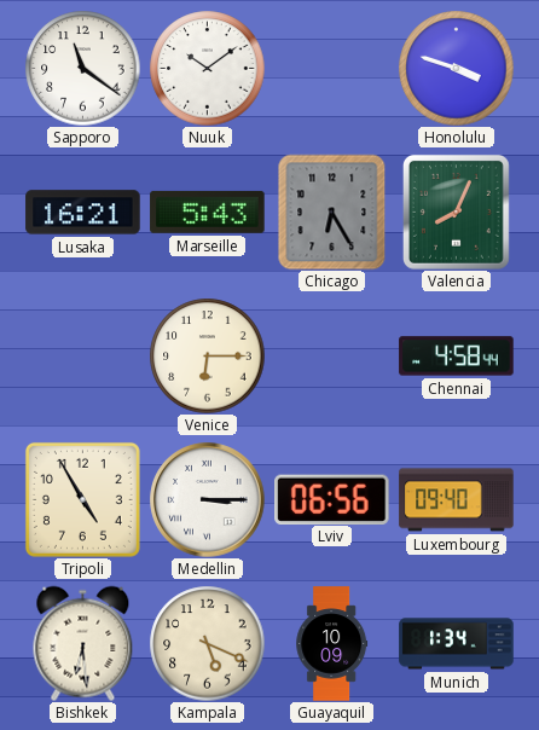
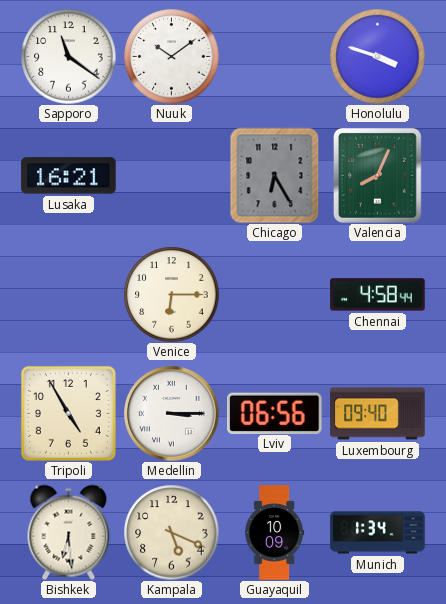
Marseille: 5:43 -> none (208, 212)
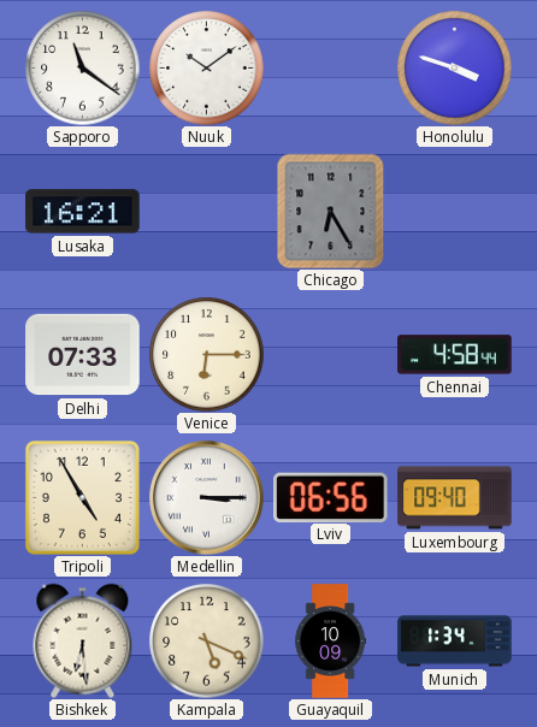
Valencia: 8:04 -> none (377, 175)
Delhi: none -> 07:33 (83, 355)
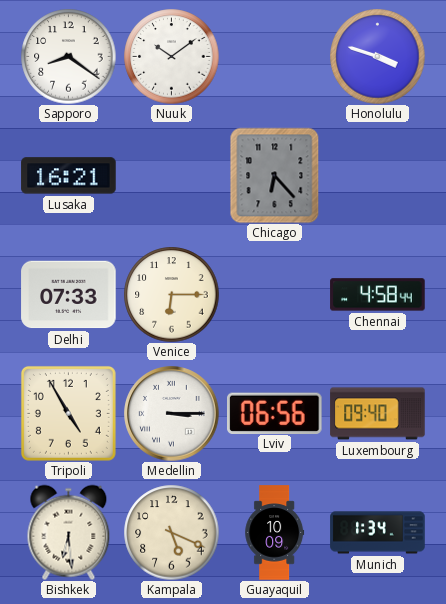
Sapporo: 11:21 -> 8:21 (68, 56)
Chicago: 6:25 -> 6:23 (275, 175)
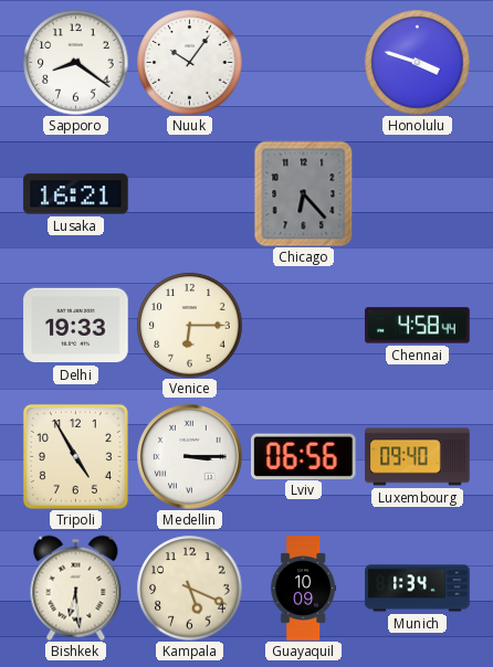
Nuuk: 10:09 -> 10:06 (189, 62)
Delhi: 07:33 -> 19:33 (76, 326)
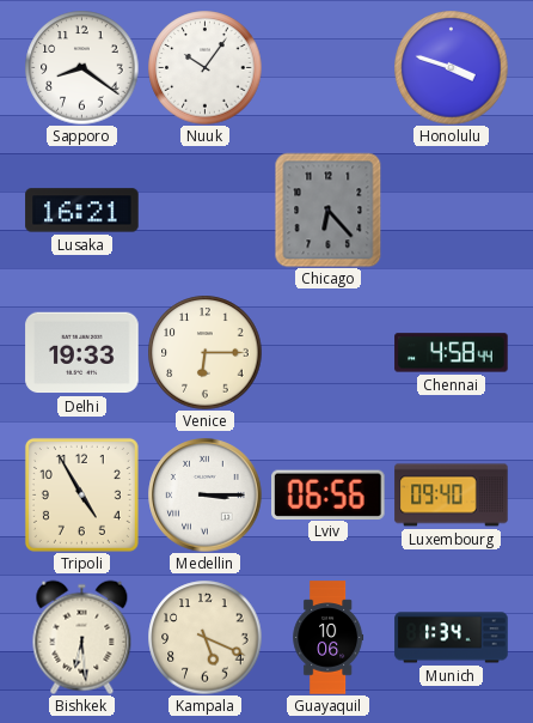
Guayaquil: 10:09 -> 10:06 (329, 638)
